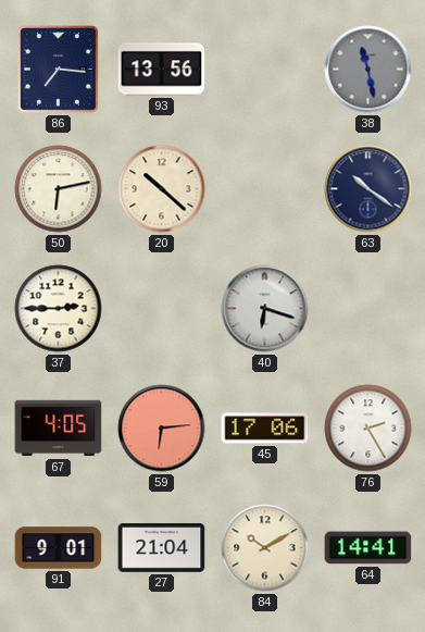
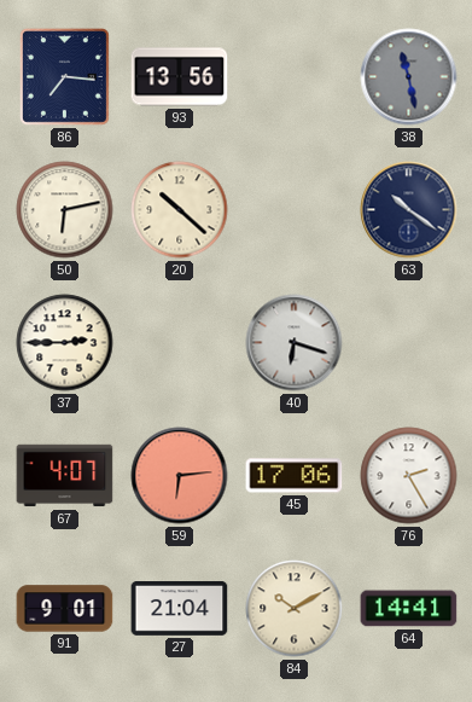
67: 4:05 -> 4:07 (65, 476)
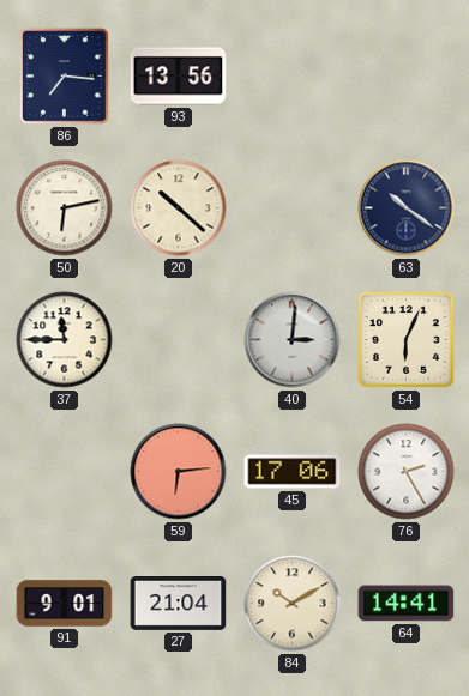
38: 11:28 -> none (409, 77)
37: 2:45 -> 11:45 (65, 340)
40: 6:18 -> 3:01 (293, 340)
54: none -> 6:04 (407, 340)
67: 4:07 -> none (65, 476)
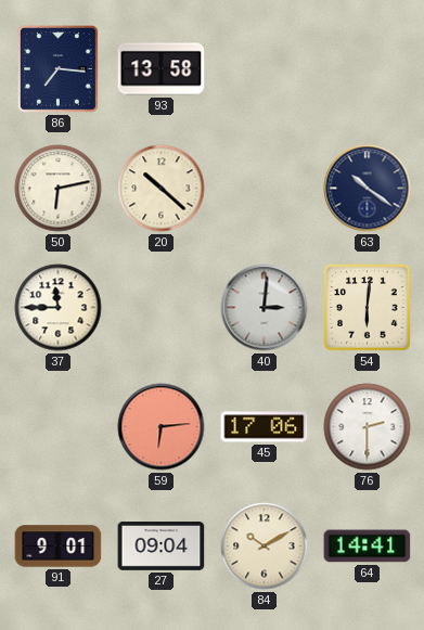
93: 13:56 -> 13:58 (162, 69)
54: 6:04 -> 6:01 (368, 308)
76: 2:25 -> 2:30 (368, 427)
27: 21:04 -> 09:04 (162, 547)
